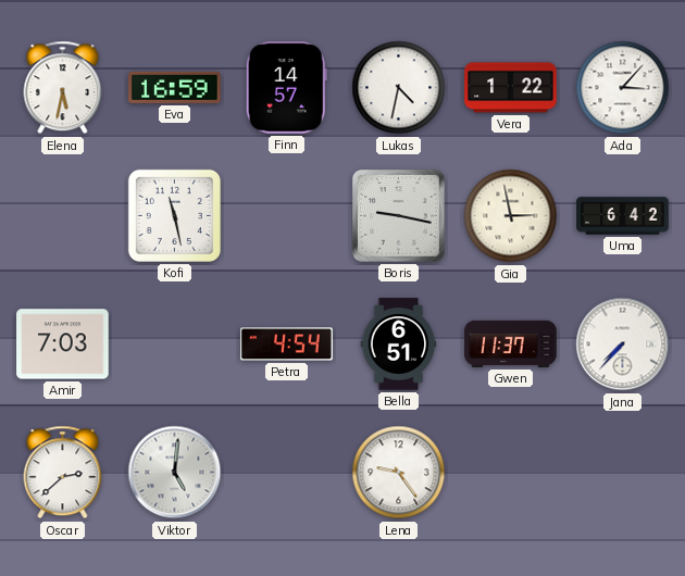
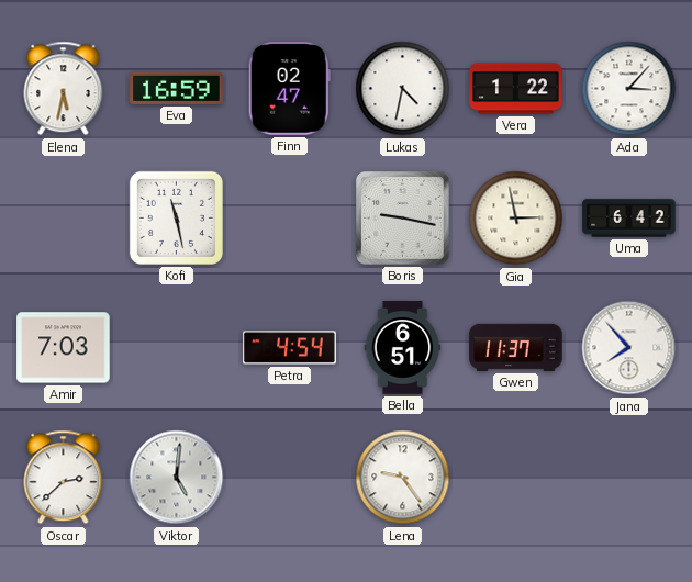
Finn: 14:57 -> 02:47 (289, 89)
Jana: 7:37 -> 7:53 (629, 348)
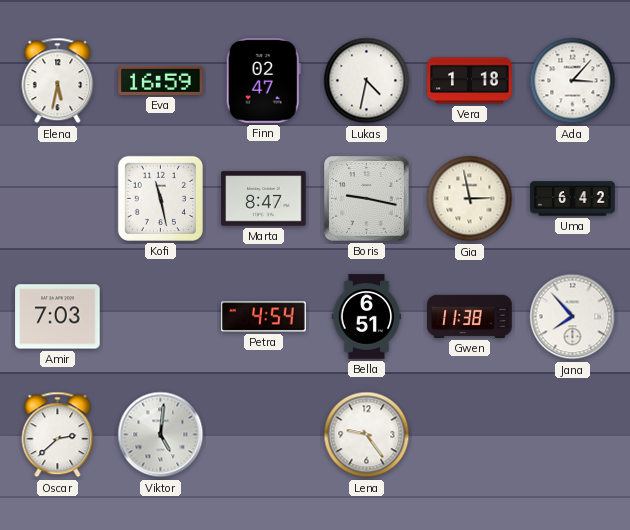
Vera: 1:22 -> 1:18 (470, 81)
Marta: none -> 8:47 (264, 199)
Gwen: 11:37 -> 11:38 (470, 316)
